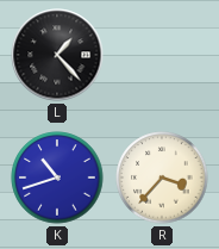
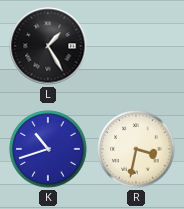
L: 1:23 -> 1:25 (48, 46)
R: 3:37 -> 3:32 (136, 149)
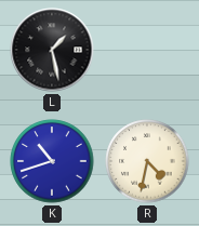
L: 1:25 -> 1:28 (52, 50)
R: 3:32 -> 4:32 (147, 161)
